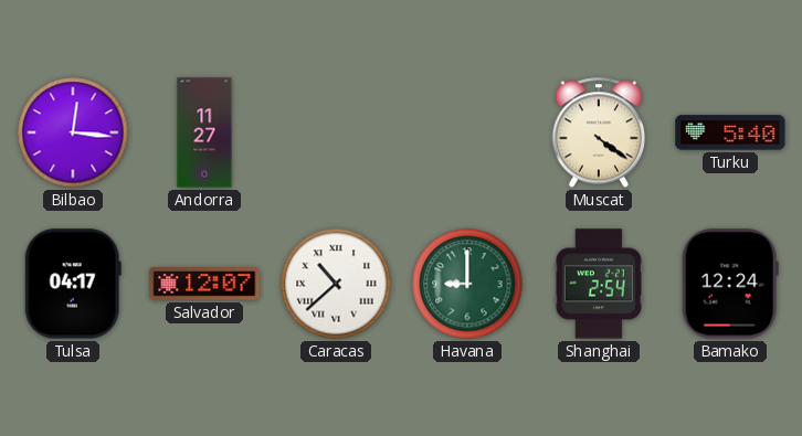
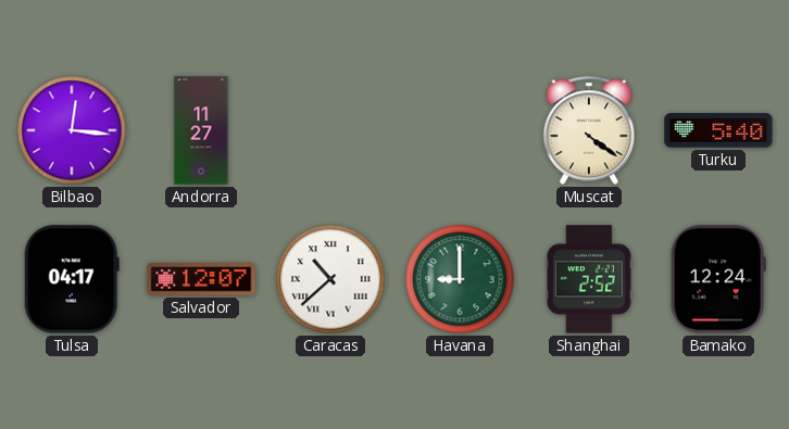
Shanghai: 2:54 -> 2:52 (589, 279)
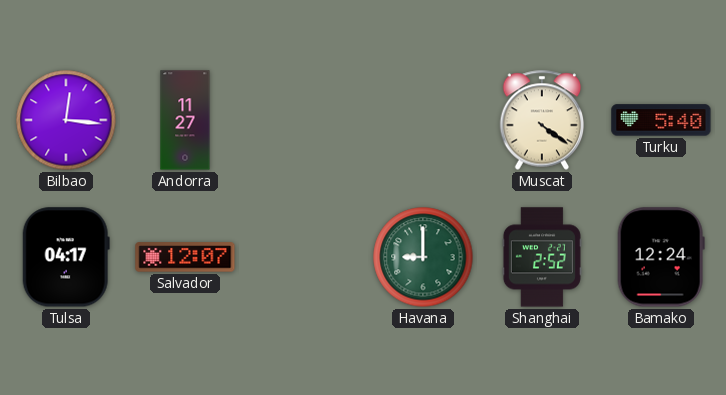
Caracas: 10:38 -> none (330, 279)
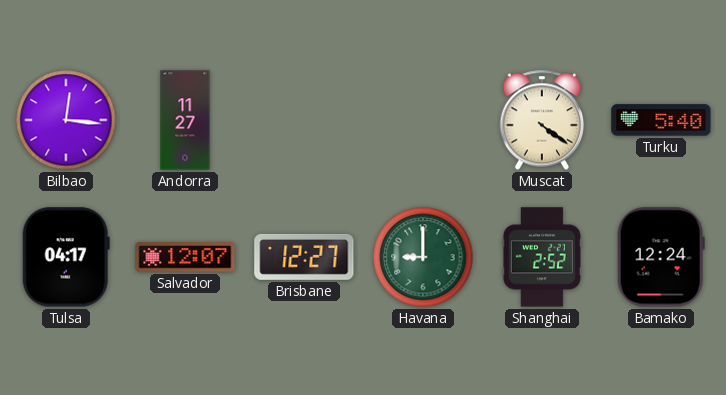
Brisbane: none -> 12:27 (304, 257)
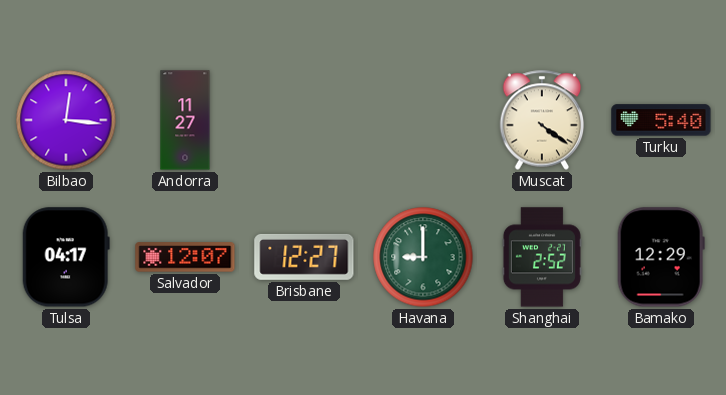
Bamako: 12:24 -> 12:29 (661, 257)
